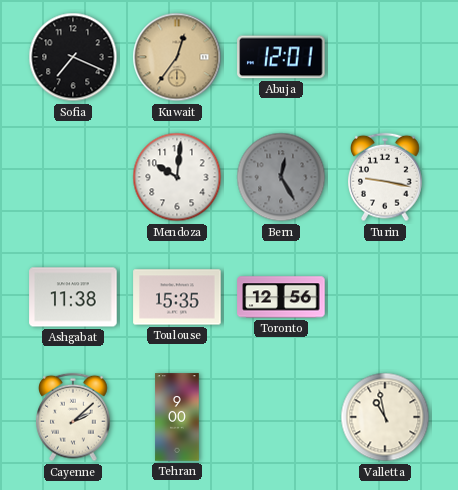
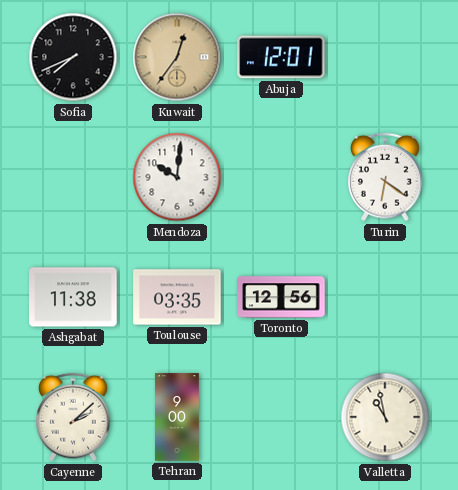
Sofia: 7:19 -> 7:41 (73, 57)
Bern: 12:25 -> none (281, 177)
Turin: 9:17 -> 6:21 (386, 177)
Toulouse: 15:35 -> 03:35 (177, 297)
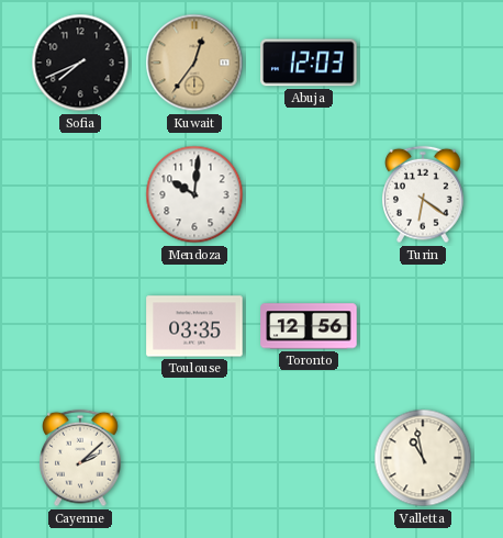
Abuja: 12:01 -> 12:03 (309, 63)
Ashgabat: 11:38 -> none (73, 297)
Tehran: 9:00 -> none (177, 417)
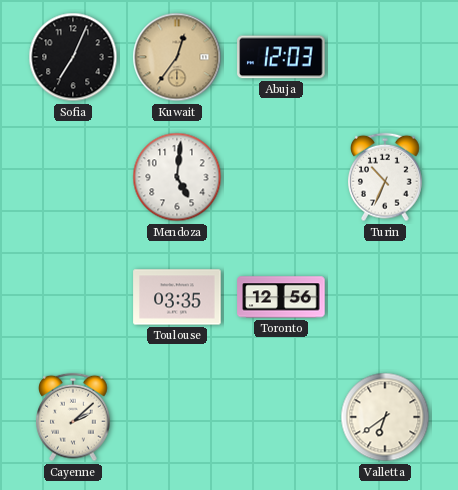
Sofia: 7:41 -> 7:04 (73, 57)
Mendoza: 10:01 -> 5:01 (177, 177)
Turin: 6:21 -> 10:34 (386, 177)
Valletta: 10:58 -> 6:39 (385, 417)
